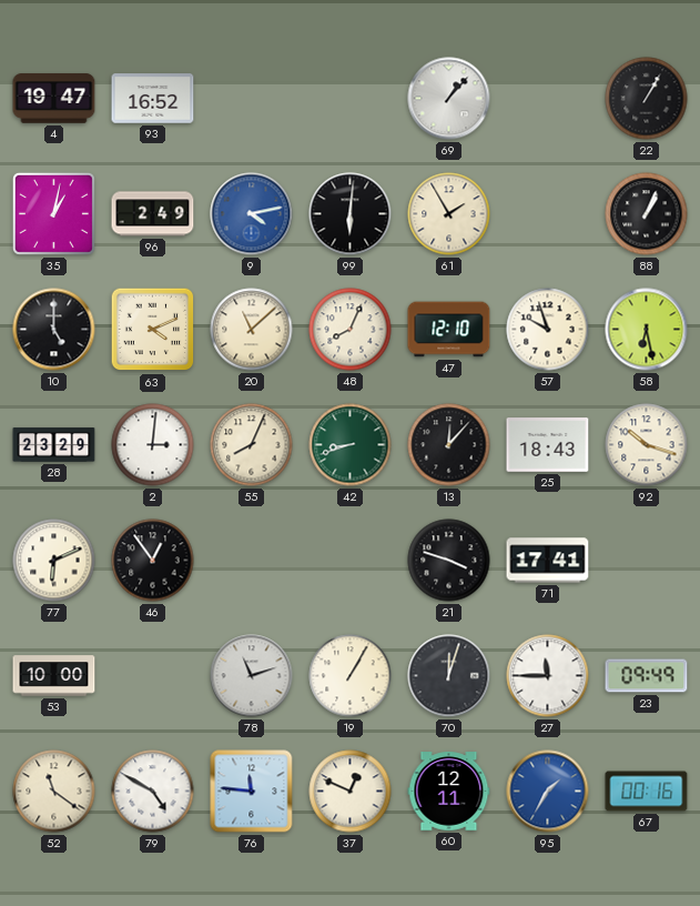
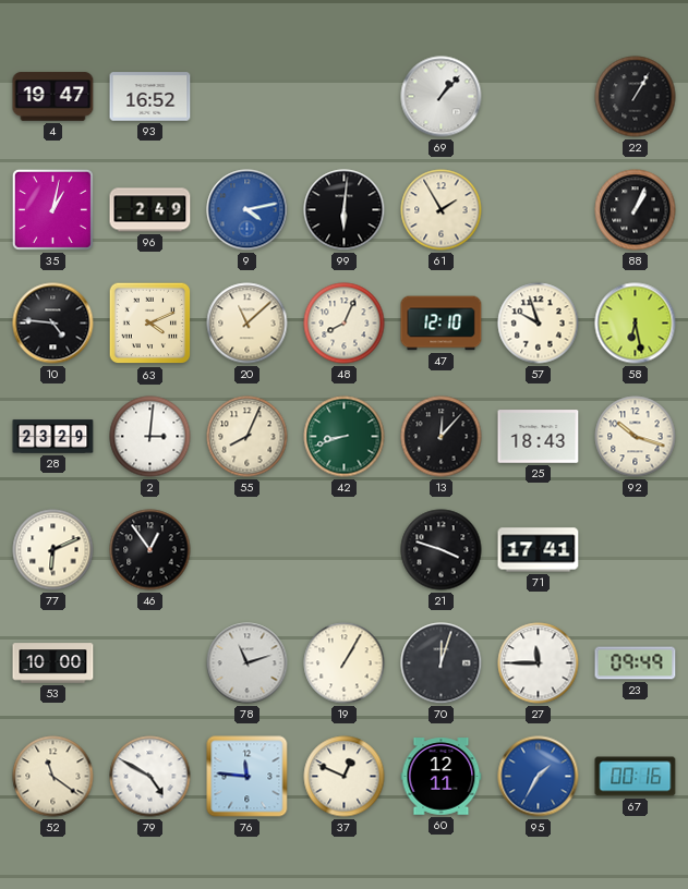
10: 5:00 -> 4:46 (53, 324)
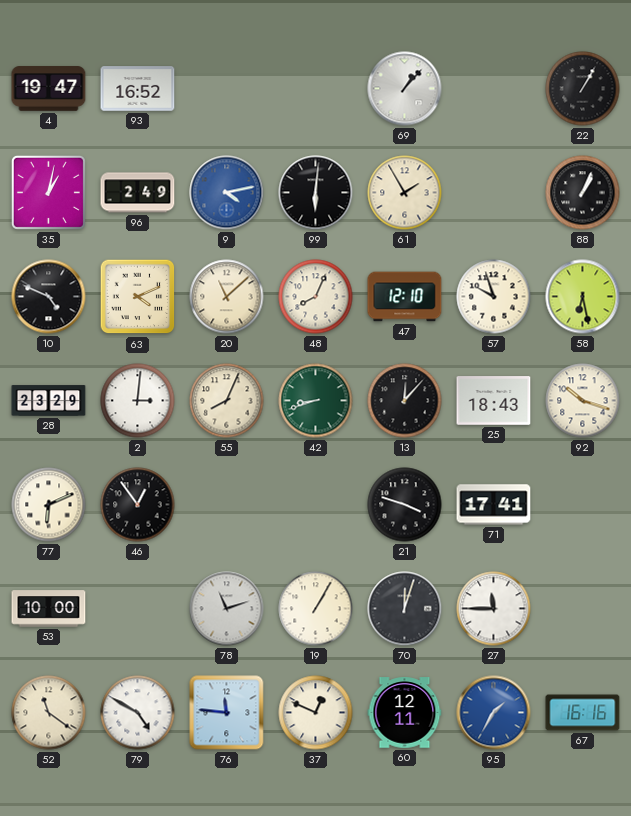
10: 4:46 -> 4:49 (49, 297)
23: 09:49 -> none (636, 663)
67: 00:16 -> 16:16 (583, 713)
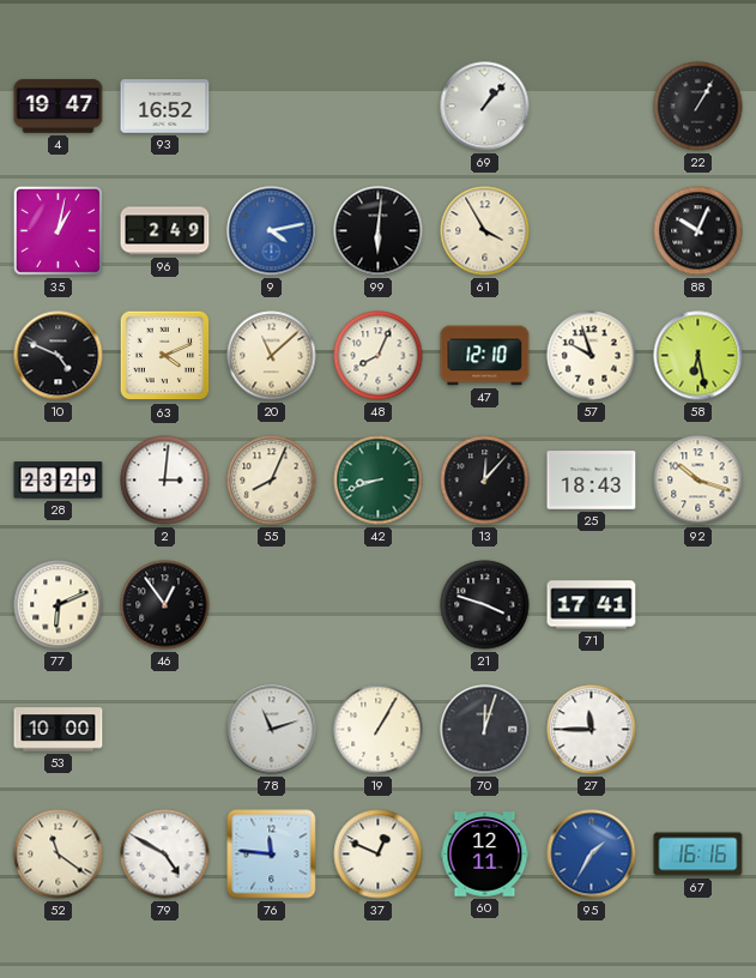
61: 1:55 -> 3:55 (485, 231)
88: 1:04 -> 10:04 (698, 231)
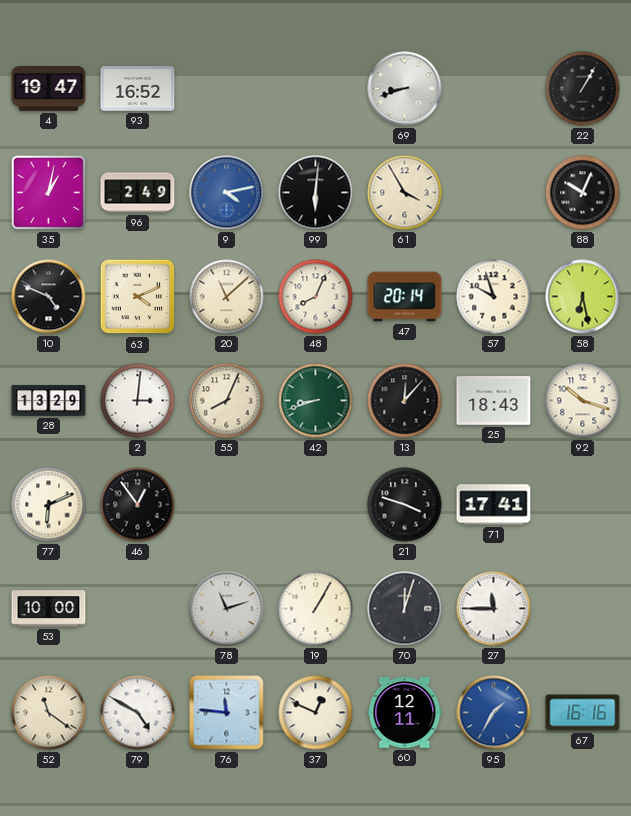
69: 1:07 -> 8:42 (405, 89)
47: 12:10 -> 20:14 (405, 297)
28: 23:29 -> 13:29 (49, 401)
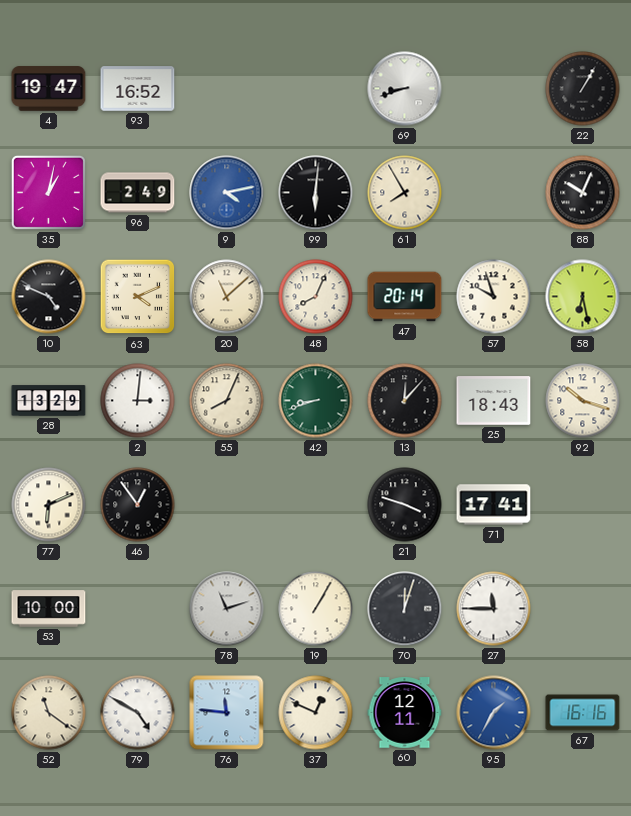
61: 3:55 -> 7:55 (405, 193)
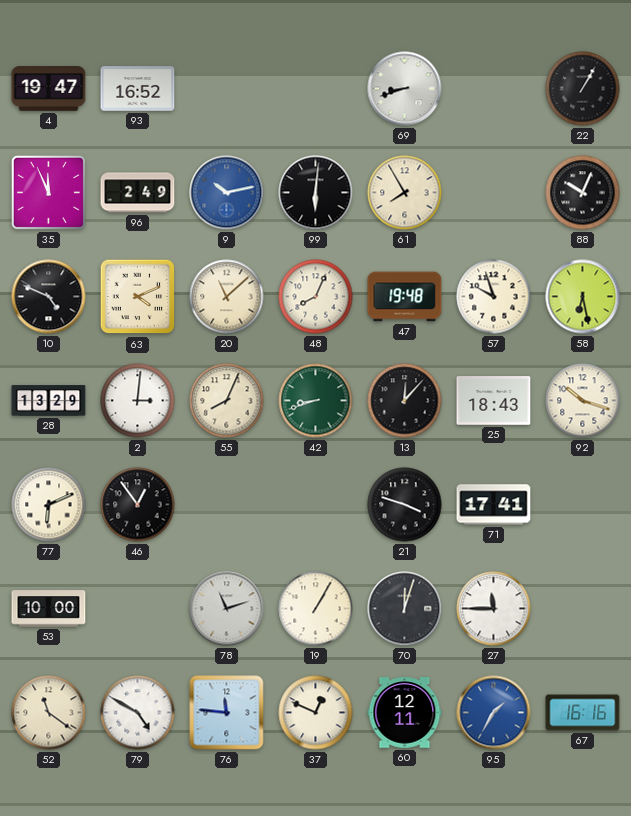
35: 1:02 -> 11:56 (48, 192)
9: 4:13 -> 10:13 (227, 193)
47: 20:14 -> 19:48 (405, 297)
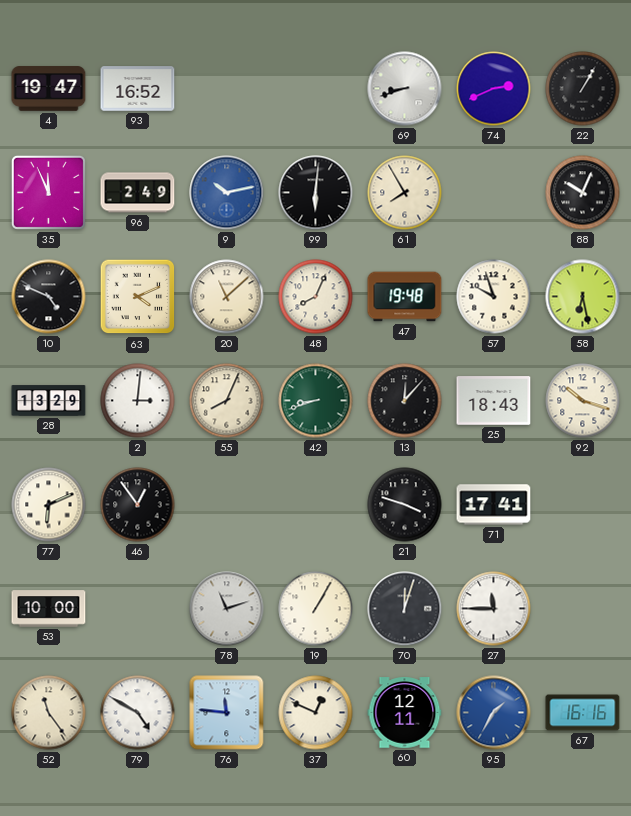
74: none -> 2:41 (494, 89)
52: 11:21 -> 11:24 (49, 713)
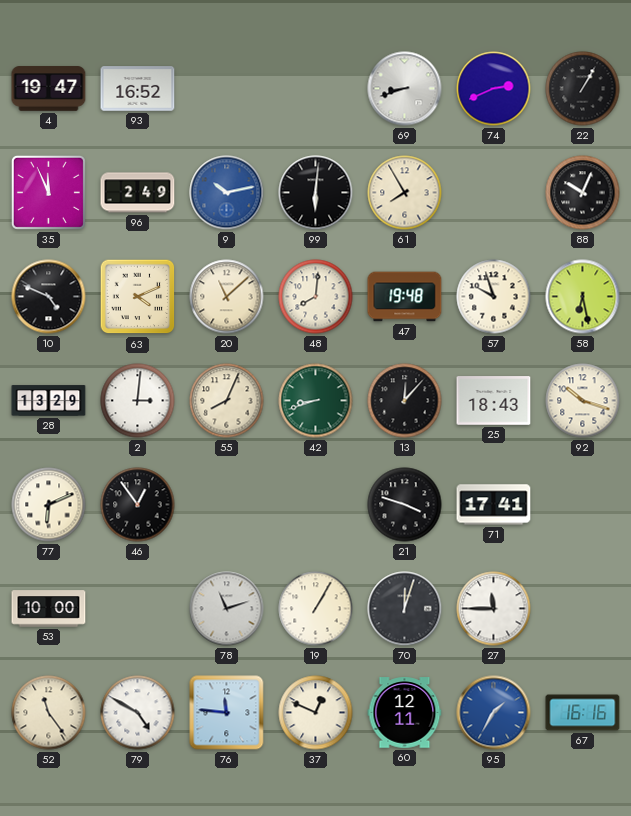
48: 8:04 -> 8:01 (316, 297)
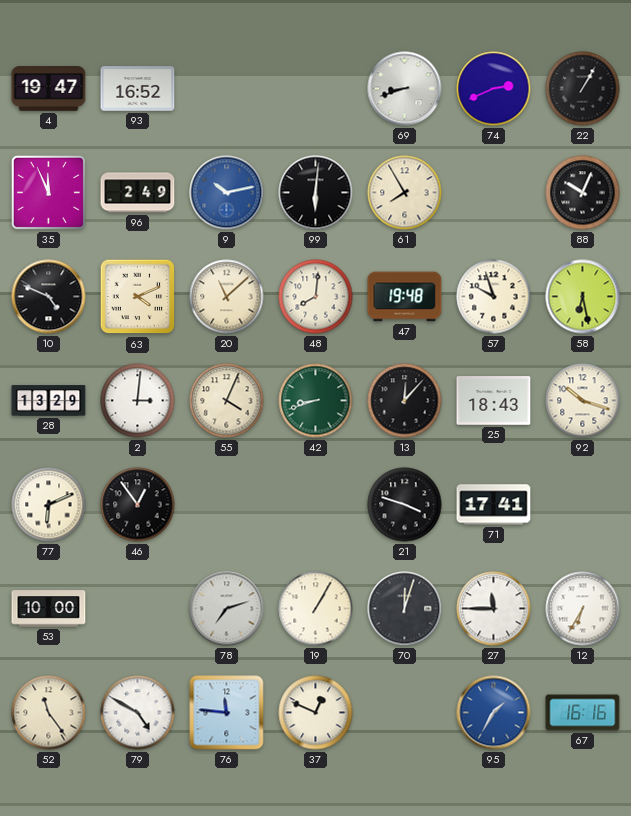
55: 8:04 -> 4:04 (227, 401)
78: 11:12 -> 7:12 (227, 609)
12: none -> 6:35 (583, 609)
60: 12:11 -> none (405, 713)
